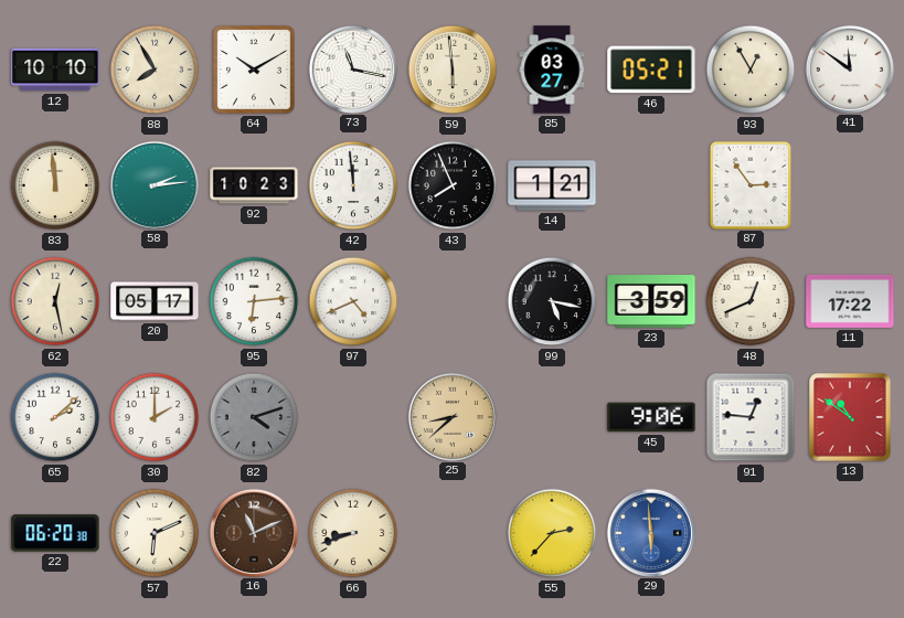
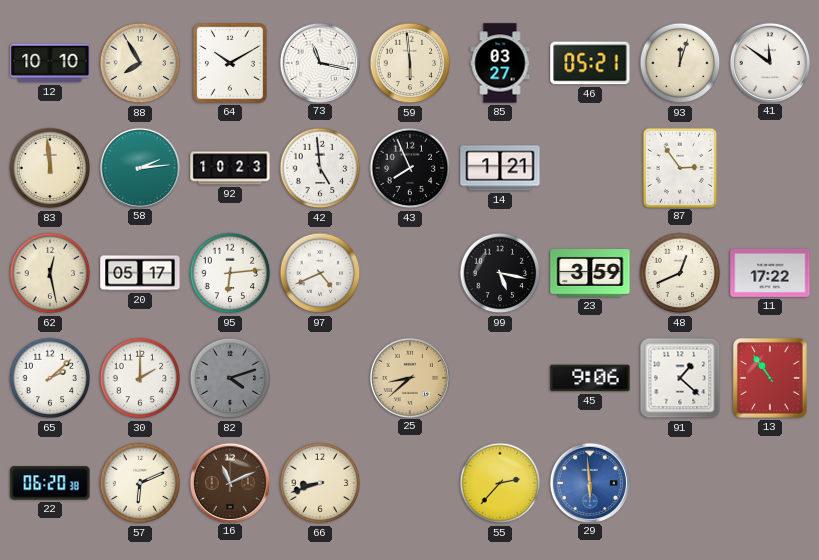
93: 12:55 -> 12:03 (680, 63)
42: 11:59 -> 4:59 (320, 168)
91: 12:46 -> 1:22 (680, 378)
13: 10:51 -> 10:54 (770, 378)
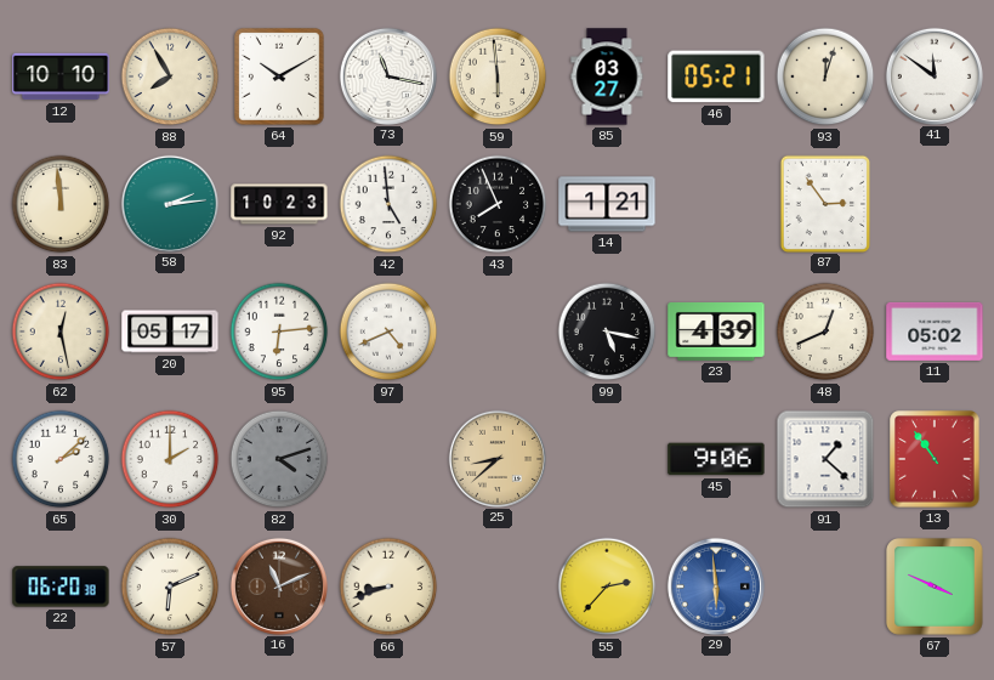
23: 3:59 -> 4:39 (716, 333)
11: 17:22 -> 05:02 (935, 331)
67: none -> 3:49 (936, 588)
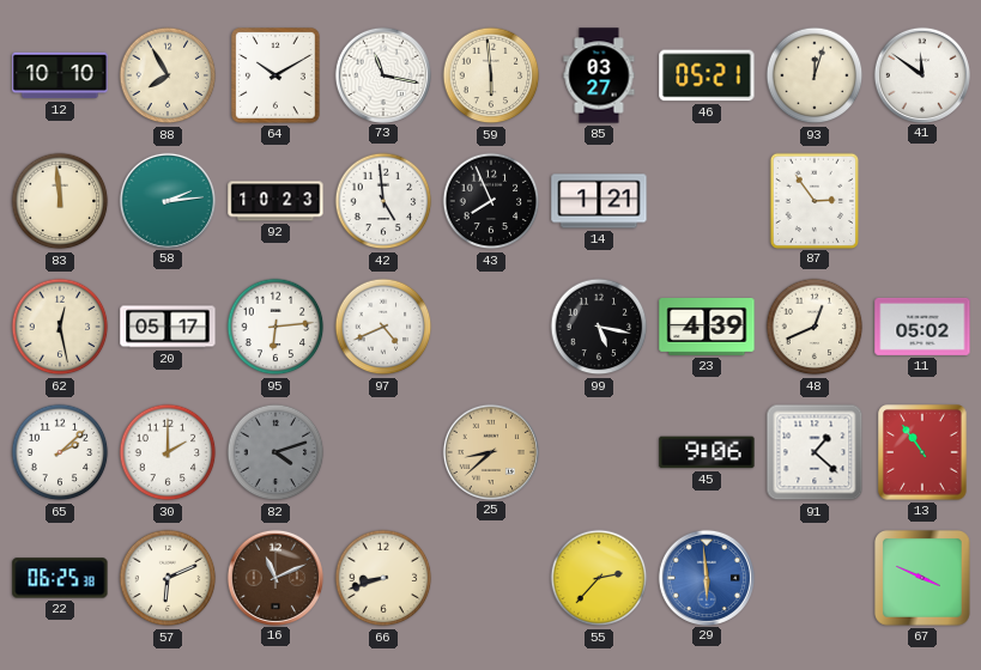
22: 06:20 -> 06:25 (60, 578)
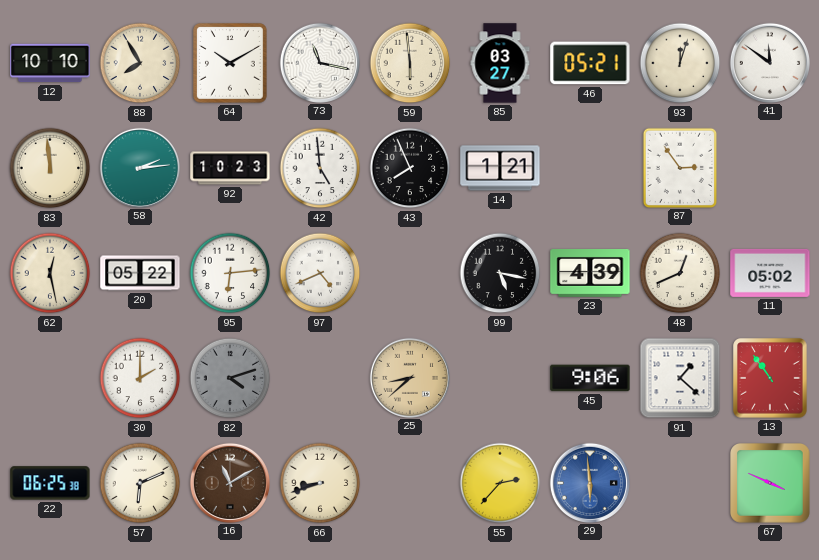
20: 05:17 -> 05:22 (140, 273)
65: 2:08 -> none (60, 452)
16: 11:11 -> 11:10 (229, 482)
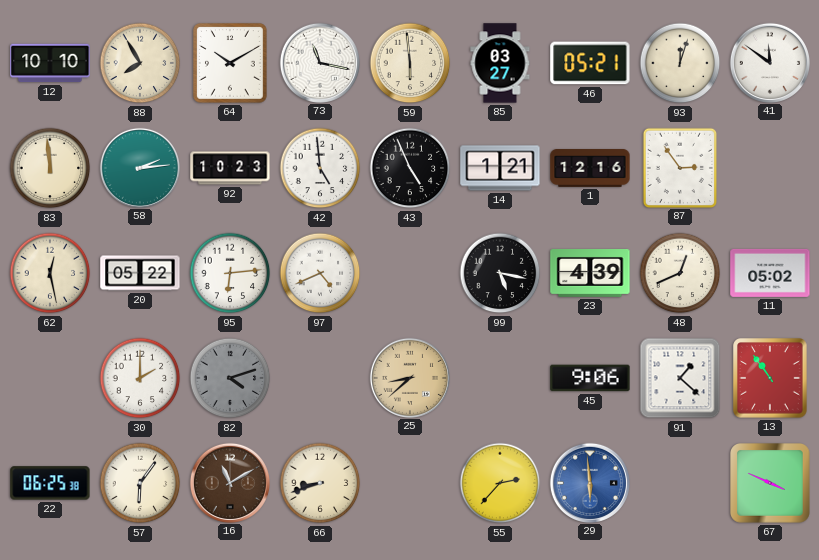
43: 7:56 -> 4:56 (410, 168)
1: none -> 12:16 (590, 169)
57: 6:11 -> 6:06 (140, 483)
